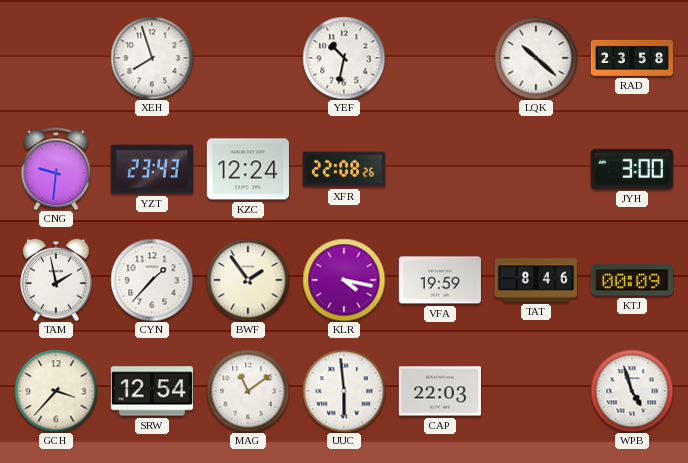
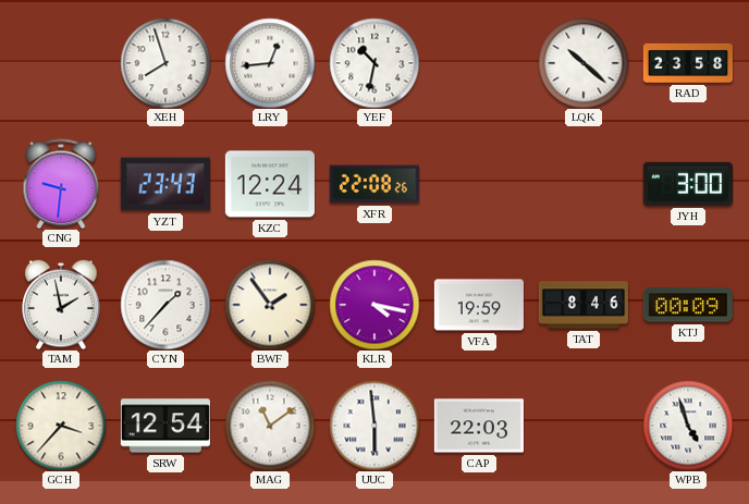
LRY: none -> 12:44 (270, 63)
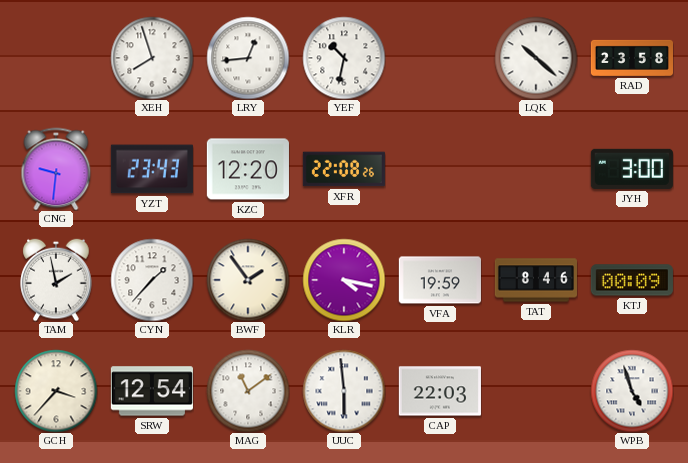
KZC: 12:24 -> 12:20 (248, 169)
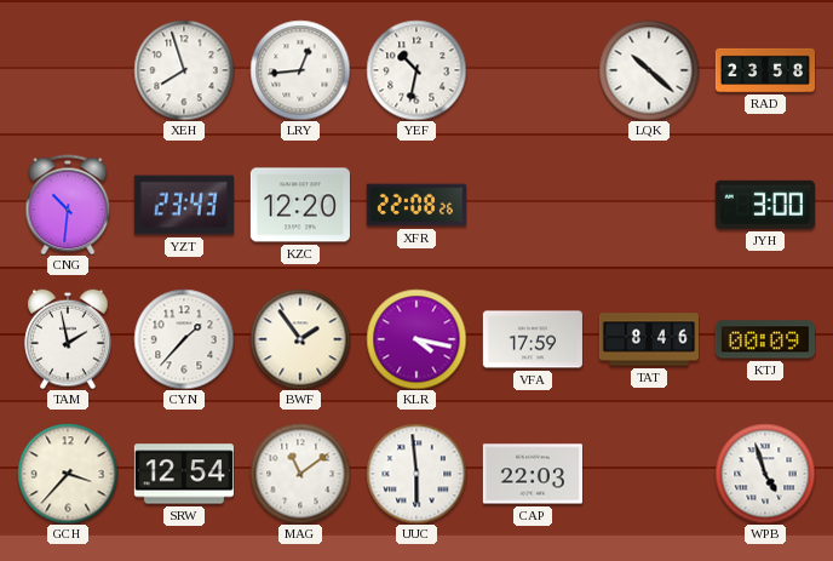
CNG: 9:31 -> 10:31 (68, 205)
VFA: 19:59 -> 17:59 (533, 339)
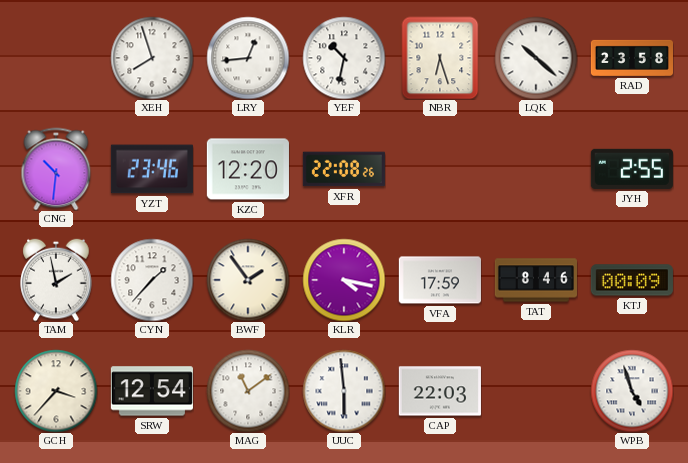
NBR: none -> 6:27 (440, 58)
YZT: 23:43 -> 23:46 (152, 169)
JYH: 3:00 -> 2:55 (632, 169)
